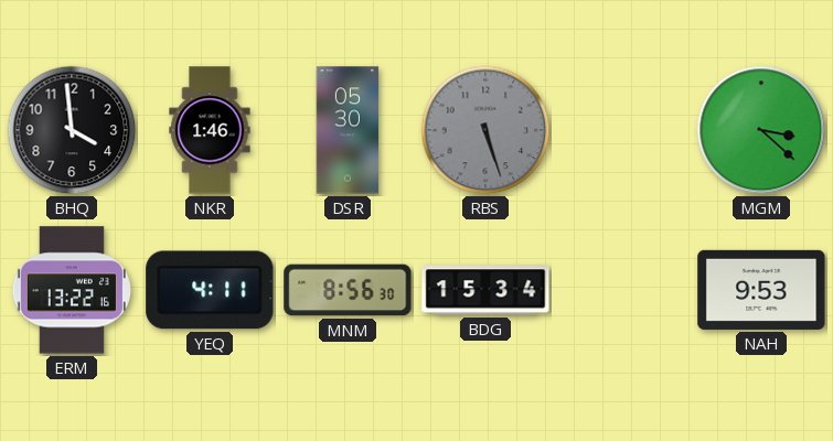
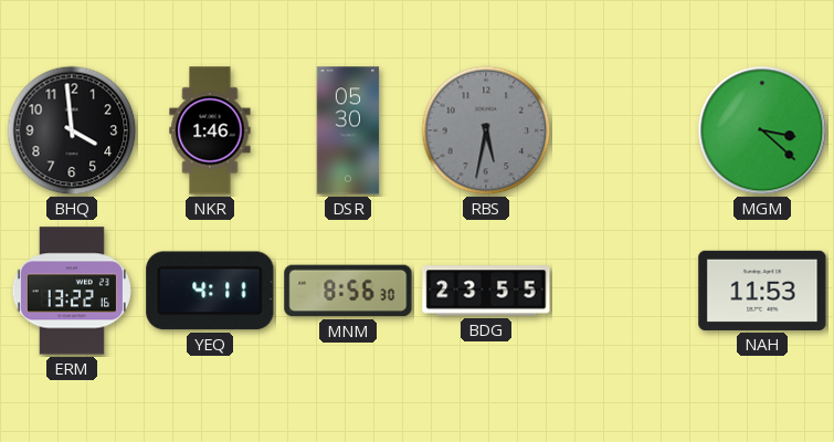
RBS: 5:27 -> 5:32 (486, 130)
BDG: 15:34 -> 23:55 (486, 291)
NAH: 9:53 -> 11:53 (762, 291)
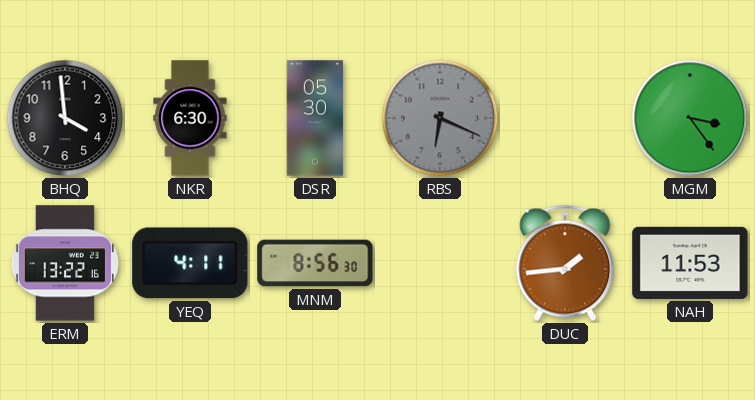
NKR: 1:46 -> 6:30 (190, 118)
RBS: 5:32 -> 6:19 (440, 118)
MGM: 3:22 -> 3:24 (690, 118)
BDG: 23:55 -> none (486, 291)
DUC: none -> 1:44 (565, 263)
